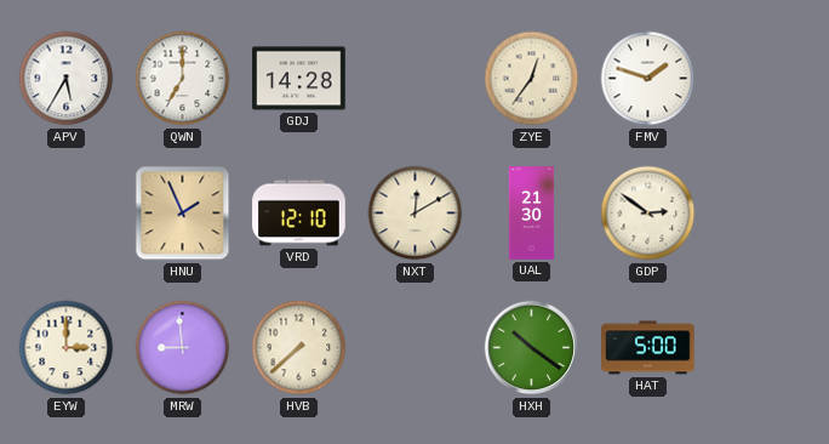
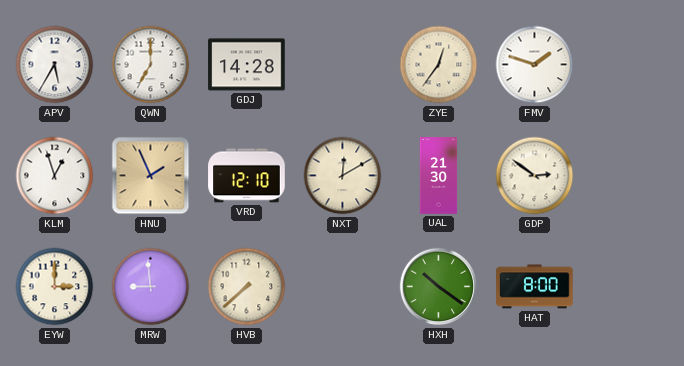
KLM: none -> 12:57 (55, 176)
HAT: 5:00 -> 8:00 (535, 287)
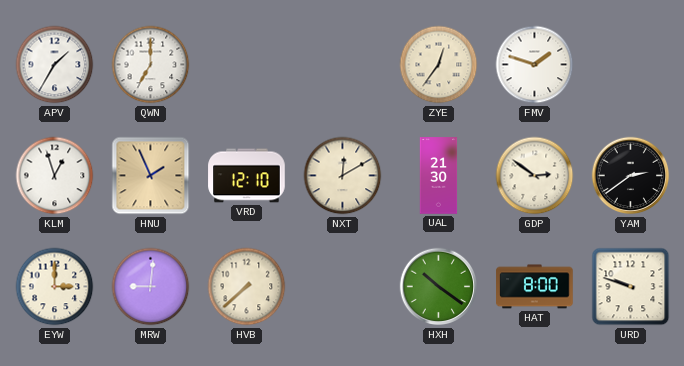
APV: 5:35 -> 1:35 (55, 65)
GDJ: 14:28 -> none (247, 65)
YAM: none -> 2:39 (631, 176)
MRW: 8:59 -> 9:01 (151, 287)
URD: none -> 9:48 (631, 287)
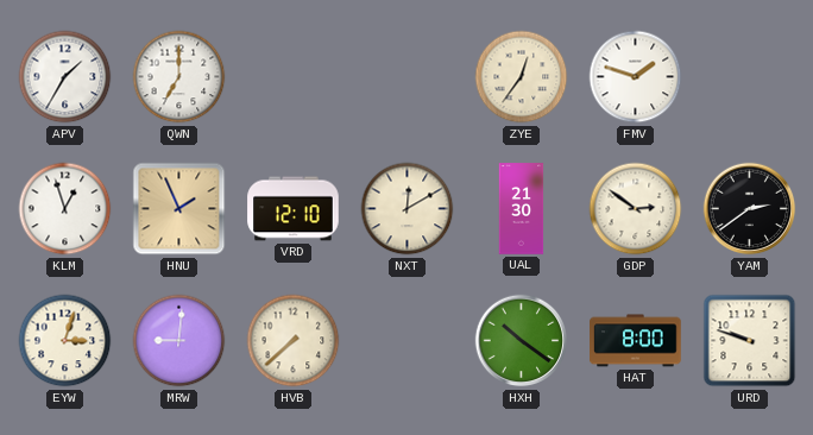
EYW: 3:00 -> 3:03 (65, 341)
